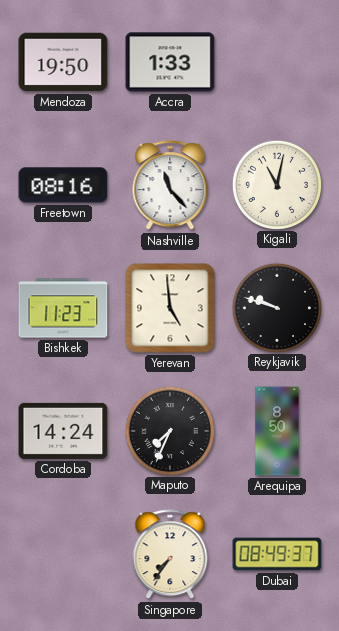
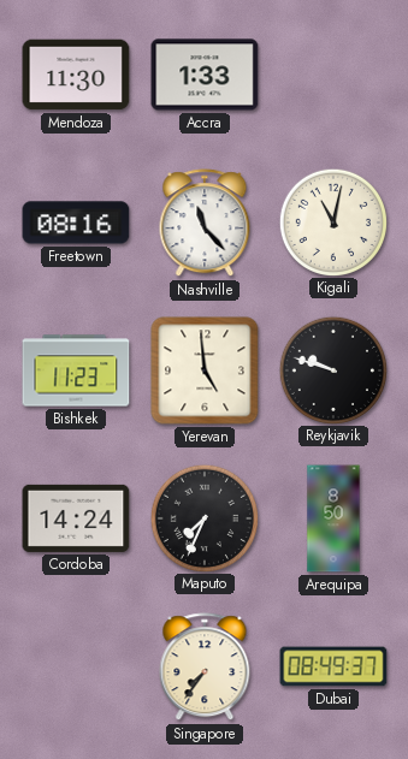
Mendoza: 19:50 -> 11:30 (76, 75)
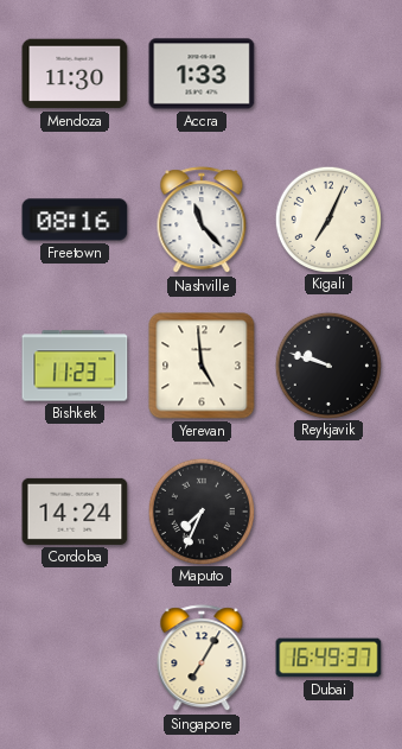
Kigali: 11:02 -> 7:04 (327, 218)
Arequipa: 8:50 -> none (333, 518)
Singapore: 7:36 -> 7:05 (202, 659)
Dubai: 08:49 -> 16:49 (328, 658)
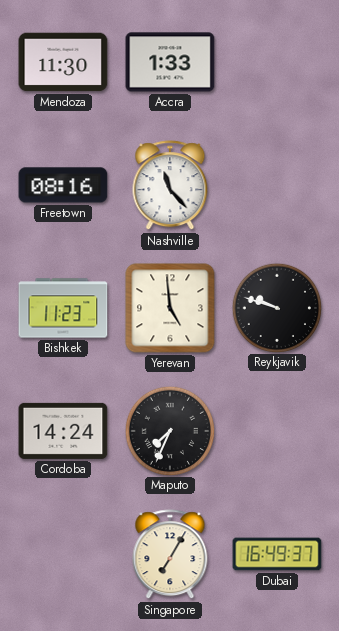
Kigali: 7:04 -> none (327, 218)
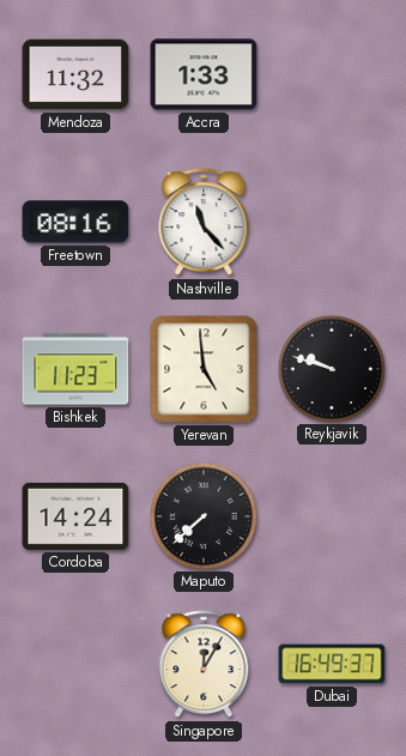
Mendoza: 11:30 -> 11:32 (75, 74)
Maputo: 7:34 -> 7:38 (202, 515)
Singapore: 7:05 -> 12:05 (204, 665)
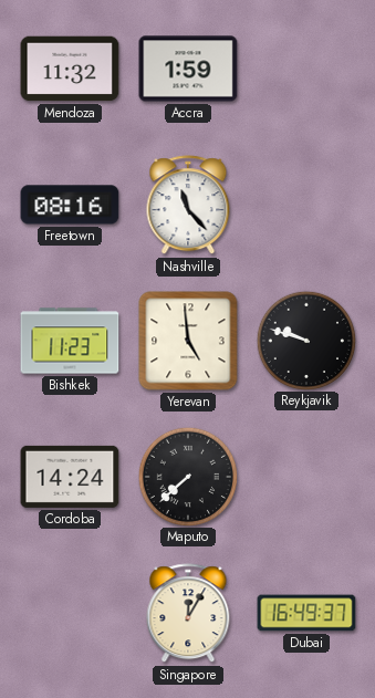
Accra: 1:33 -> 1:59 (188, 69)
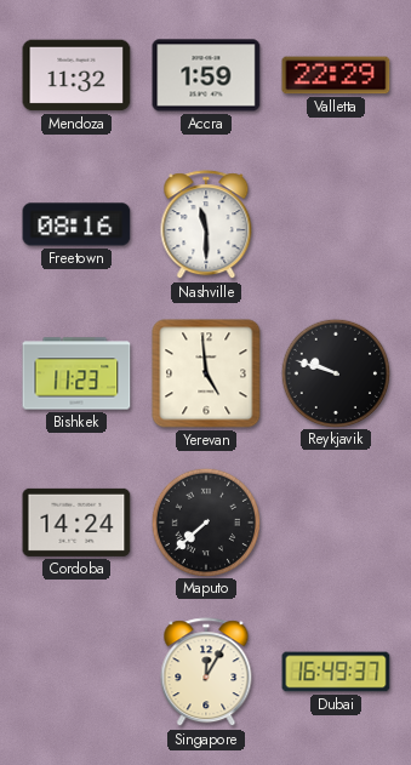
Valletta: none -> 22:29 (336, 75)
Nashville: 11:23 -> 11:30 (206, 225)
